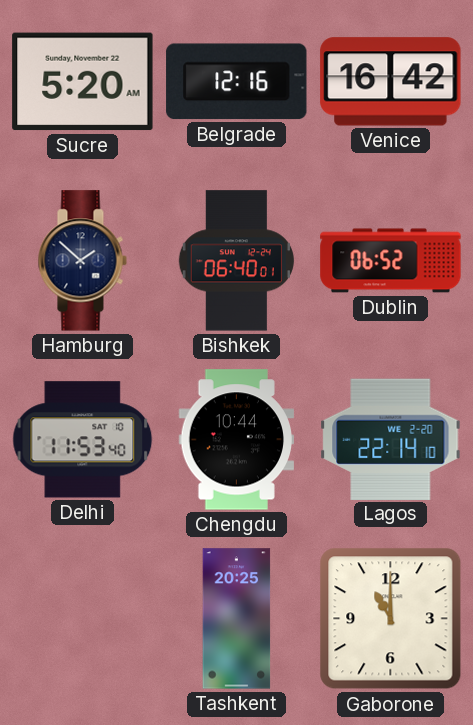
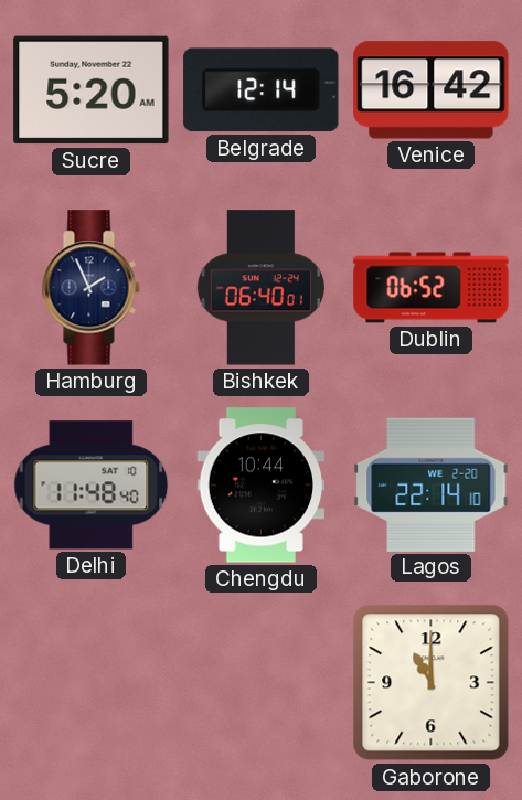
Belgrade: 12:16 -> 12:14 (262, 90)
Hamburg: 1:52 -> 1:56 (90, 288)
Delhi: 11:53 -> 11:48 (92, 486)
Tashkent: 20:25 -> none (237, 619)
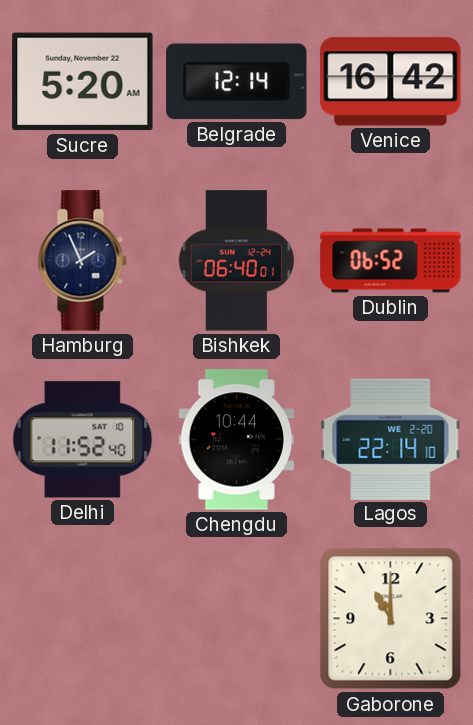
Delhi: 11:48 -> 11:52 (83, 440)
